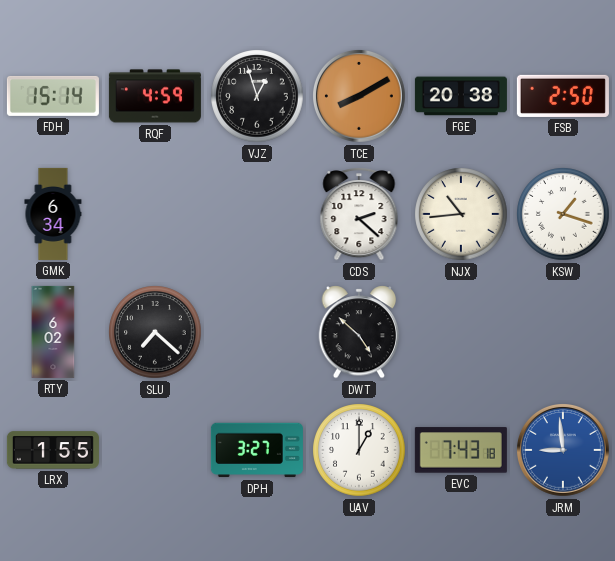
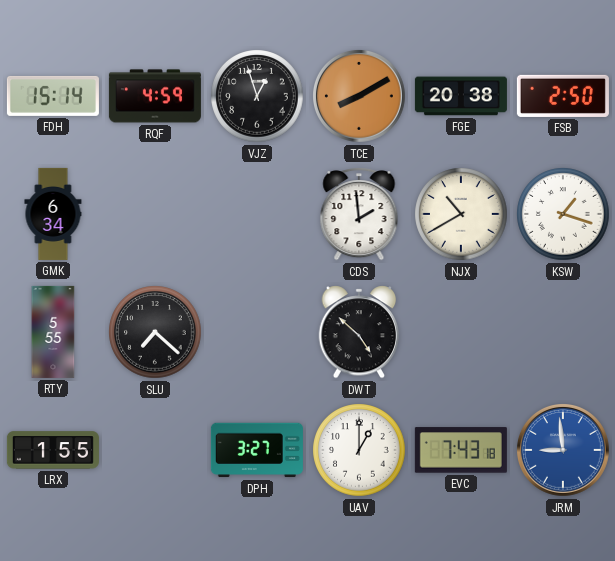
CDS: 2:22 -> 1:59 (359, 214)
NJX: 10:44 -> 10:40 (461, 214)
RTY: 6:02 -> 5:55 (53, 332)
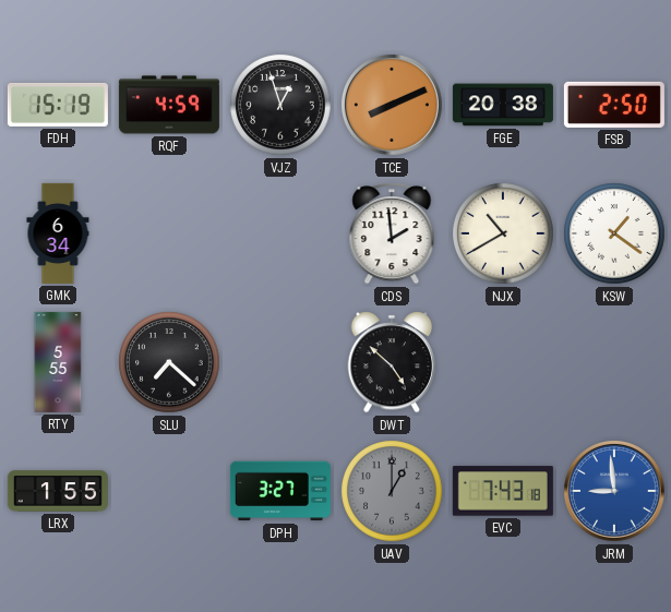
FDH: 15:14 -> 15:19 (58, 105)
TCE: 8:10 -> 8:11 (393, 106)
KSW: 1:18 -> 1:21 (614, 233)
UAV dial: white -> grey (392, 491)
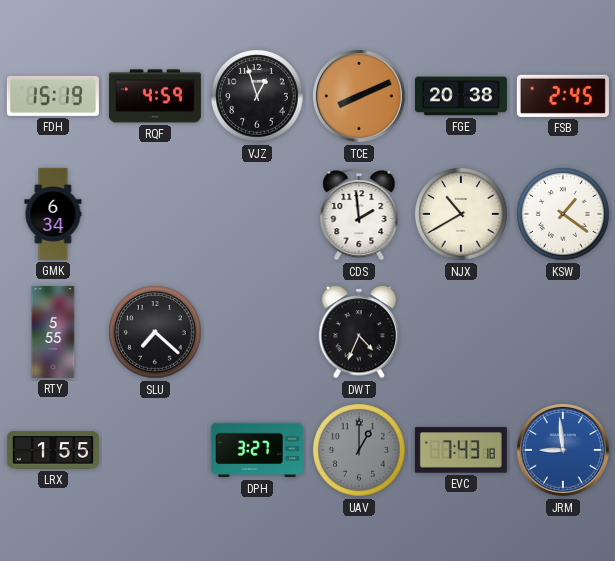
FSB: 2:50 -> 2:45 (563, 96)
DWT: 4:52 -> 4:34 (359, 332)
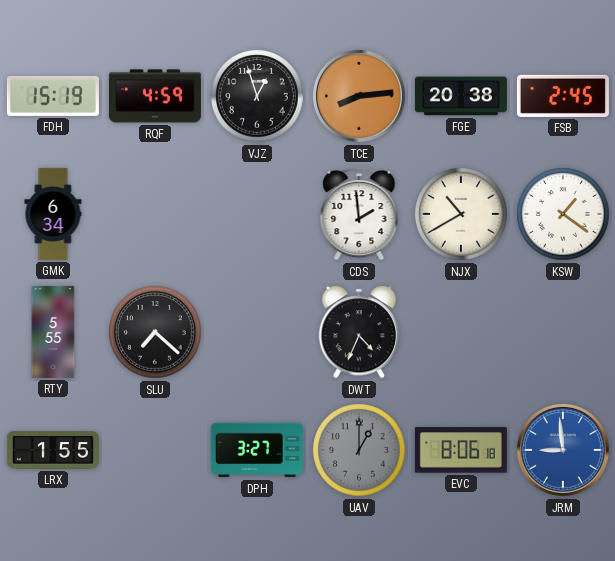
TCE: 8:11 -> 8:14 (360, 97)
EVC: 7:43 -> 8:06 (461, 450)
